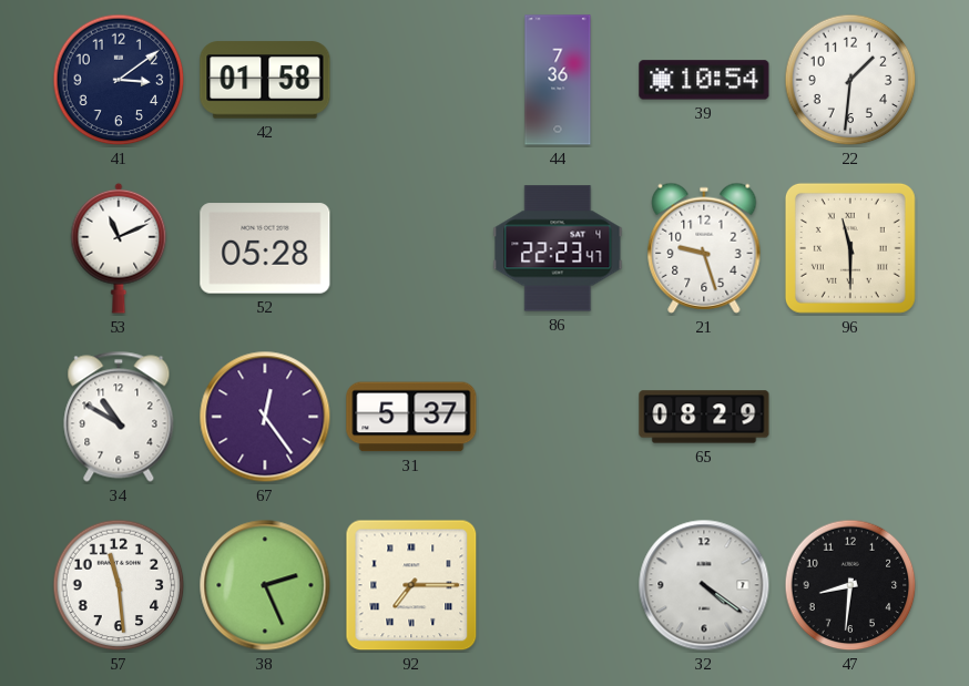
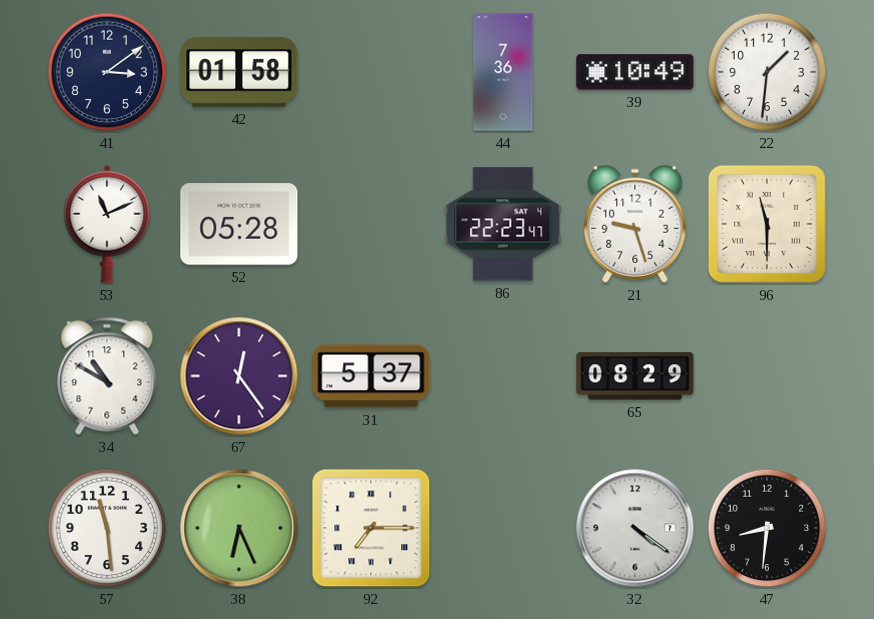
39: 10:54 -> 10:49 (635, 72)
38: 2:26 -> 6:26 (239, 528)
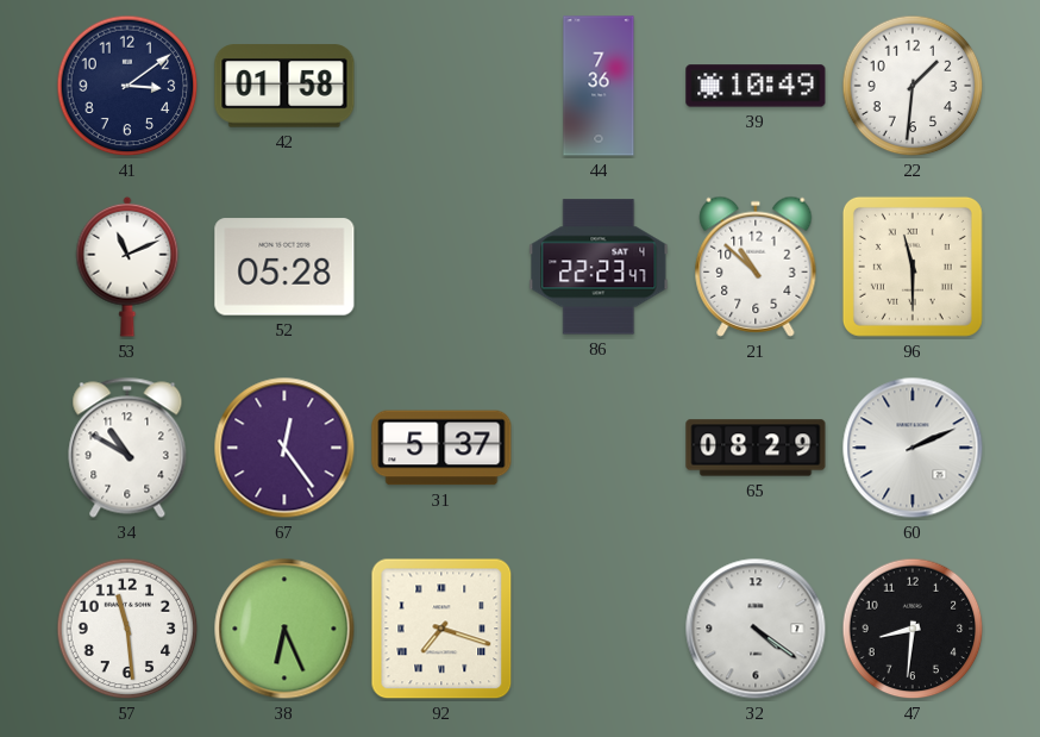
21: 9:27 -> 10:52 (756, 267)
60: none -> 2:11 (913, 448)
92: 7:15 -> 7:18 (441, 629)
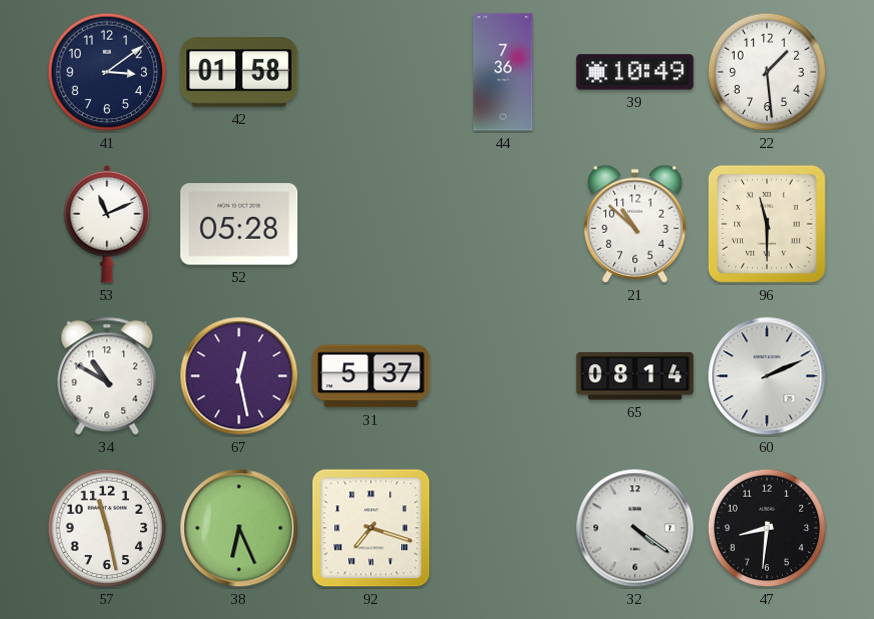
22: 1:31 -> 1:29 (767, 72)
86: 22:23 -> none (599, 267)
67: 12:24 -> 12:28 (239, 376)
65: 08:29 -> 08:14 (635, 376)
57: 11:29 -> 11:28 (107, 528)
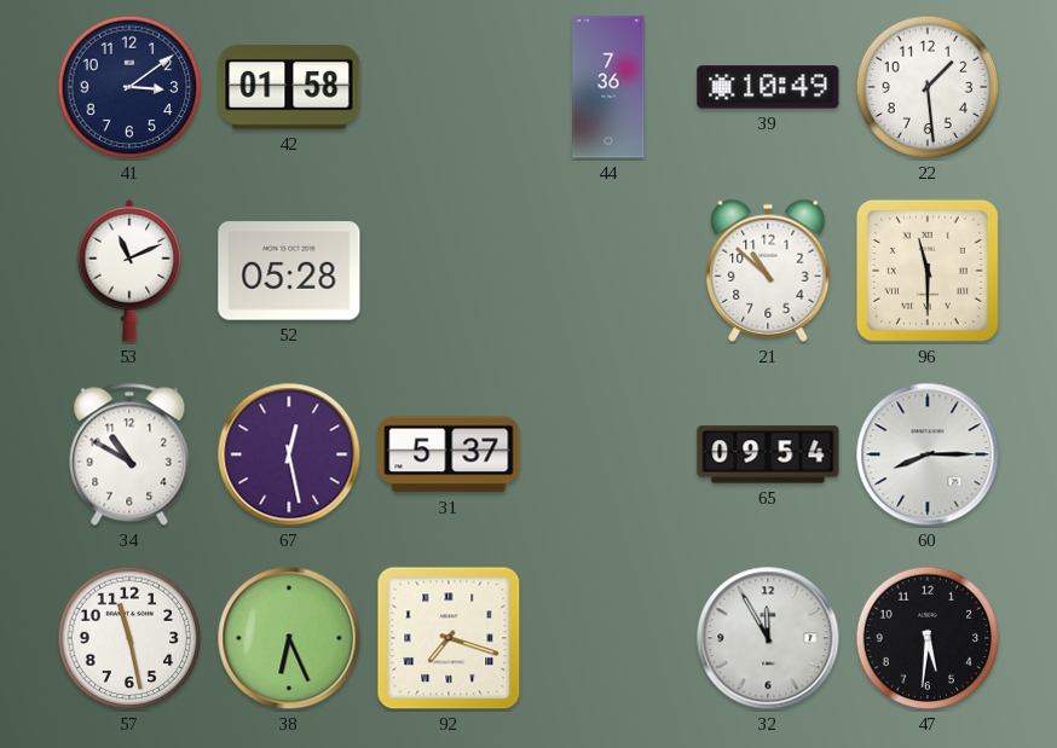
65: 08:14 -> 09:54 (768, 454)
60: 2:11 -> 8:15 (928, 454)
32: 4:21 -> 11:55 (768, 638)
47: 8:31 -> 5:31 (928, 638)
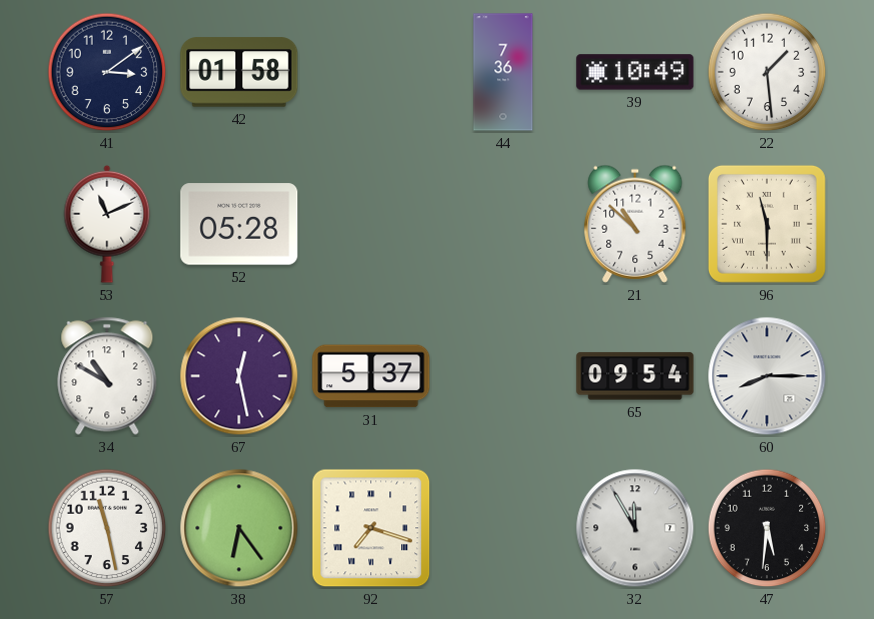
38: 6:26 -> 6:24 (239, 528)
